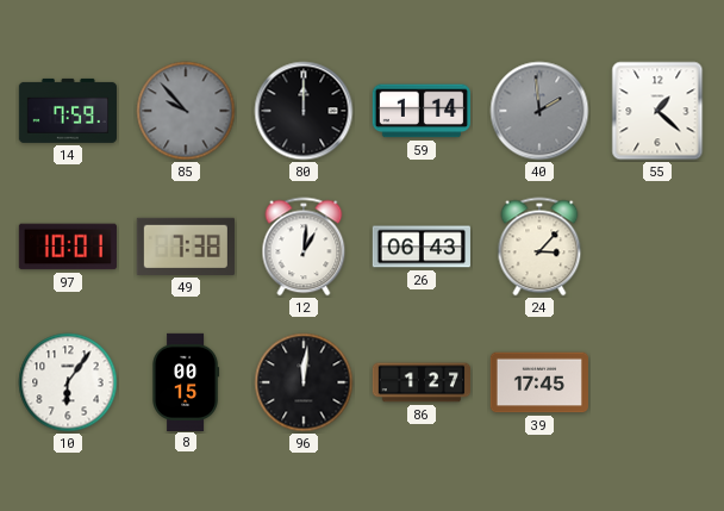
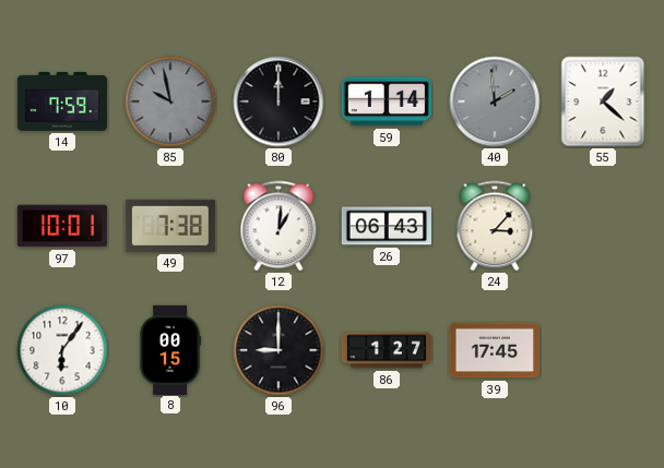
85: 9:53 -> 9:58 (170, 101)
96: 12:01 -> 9:00 (278, 350)
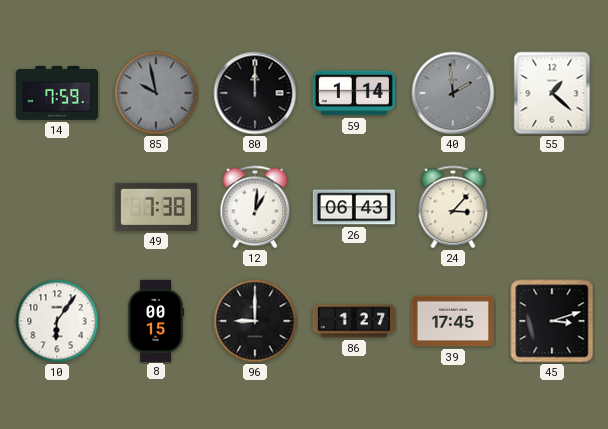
97: 10:01 -> none (62, 226)
45: none -> 3:12 (552, 321)
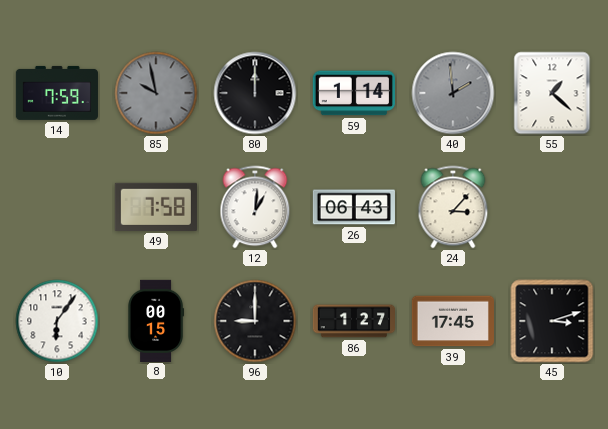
49: 7:38 -> 7:58 (156, 207)
